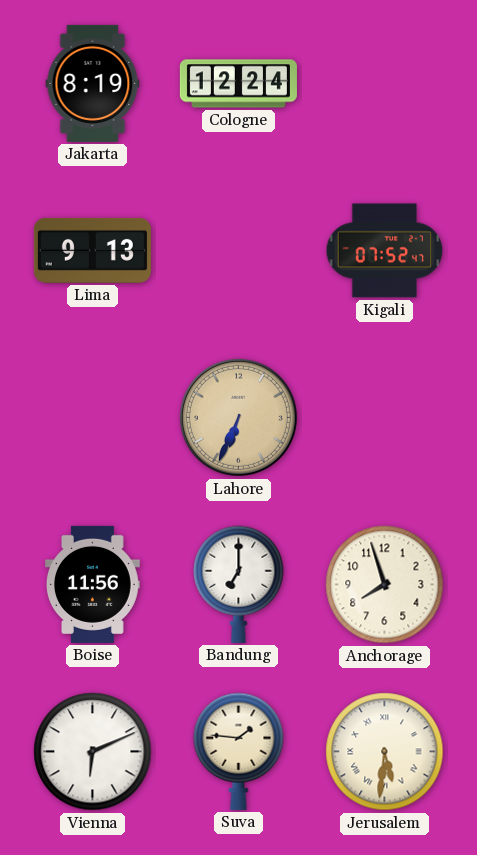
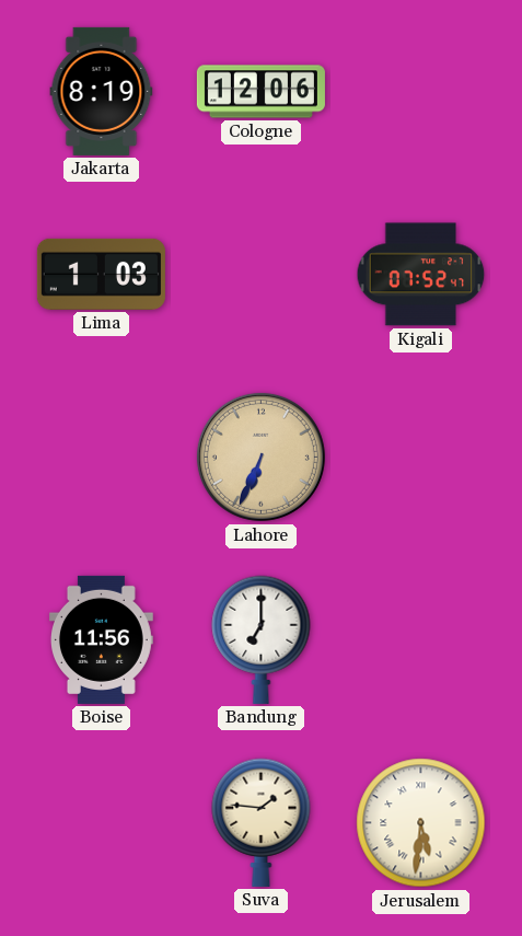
Cologne: 12:24 -> 12:06 (260, 92)
Lima: 9:13 -> 1:03 (101, 274)
Anchorage: 7:57 -> none (385, 585)
Vienna: 6:11 -> none (93, 752)
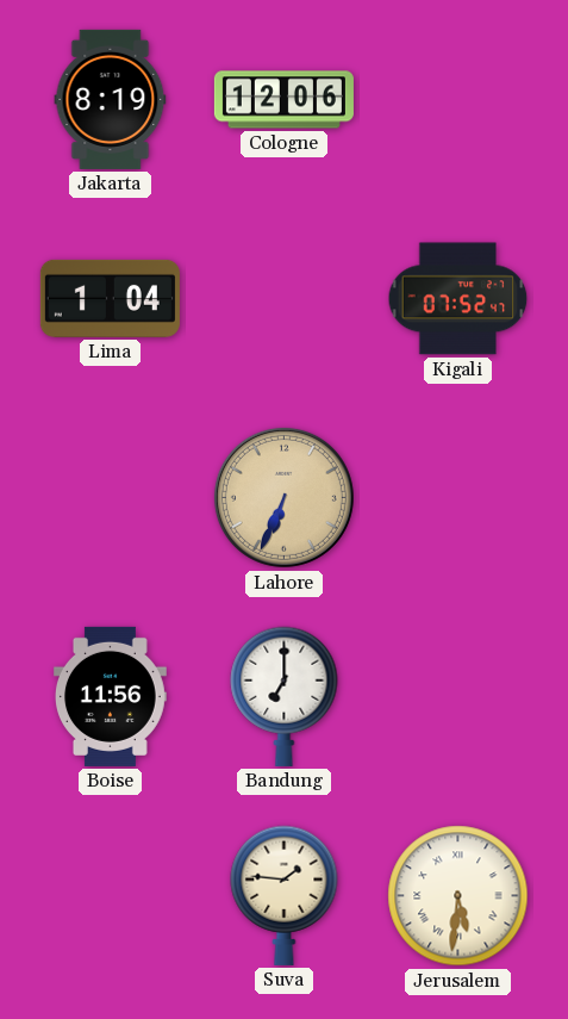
Lima: 1:03 -> 1:04 (110, 298)
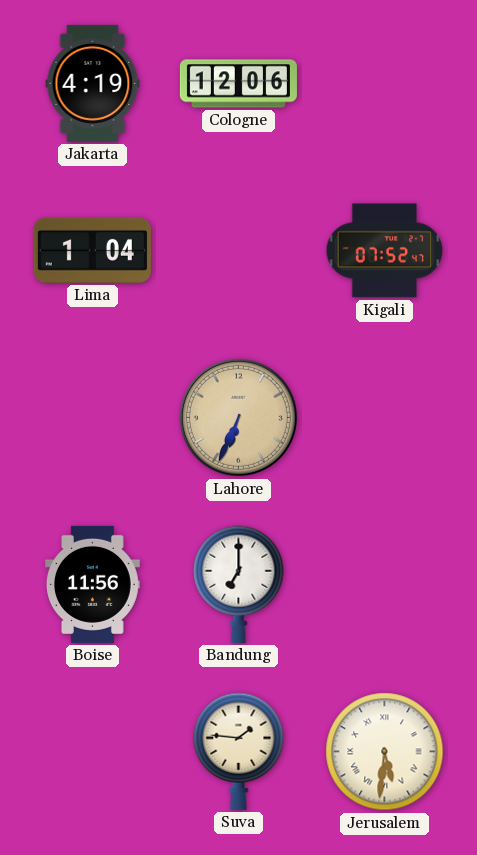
Jakarta: 8:19 -> 4:19 (93, 83)
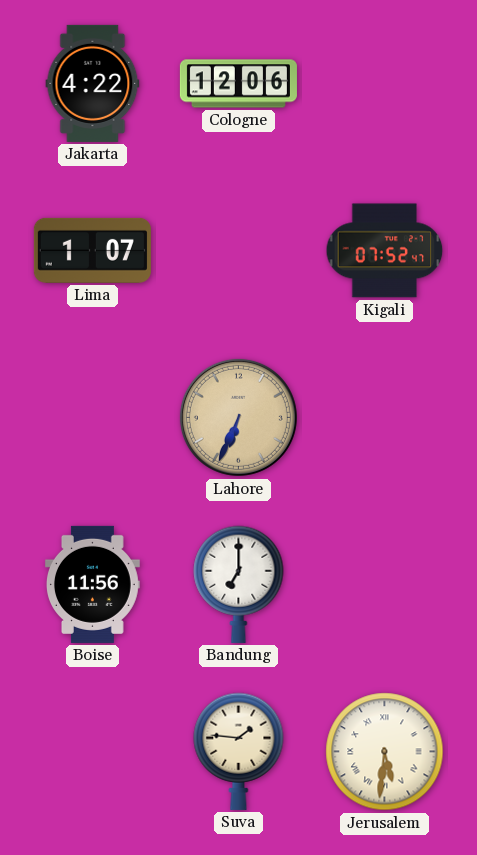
Jakarta: 4:19 -> 4:22 (93, 83)
Lima: 1:04 -> 1:07 (92, 250)
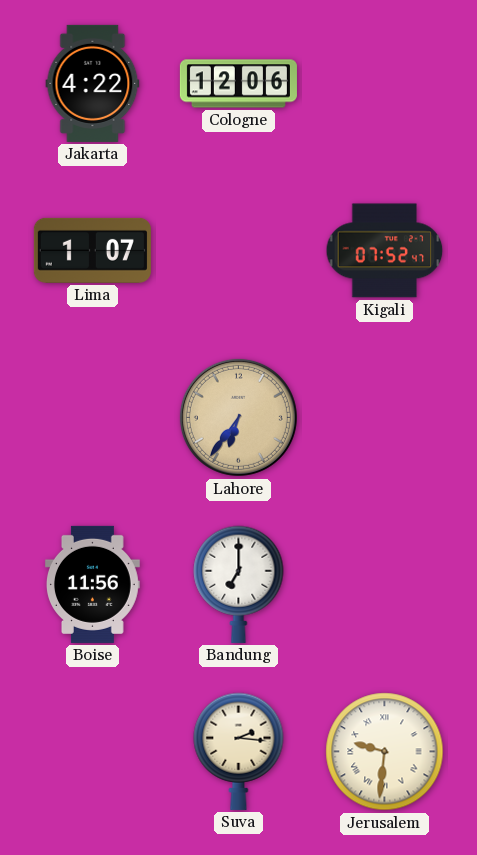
Lahore: 6:34 -> 6:36 (238, 417)
Suva: 1:46 -> 2:16 (239, 751)
Jerusalem: 5:31 -> 9:31 (385, 752)
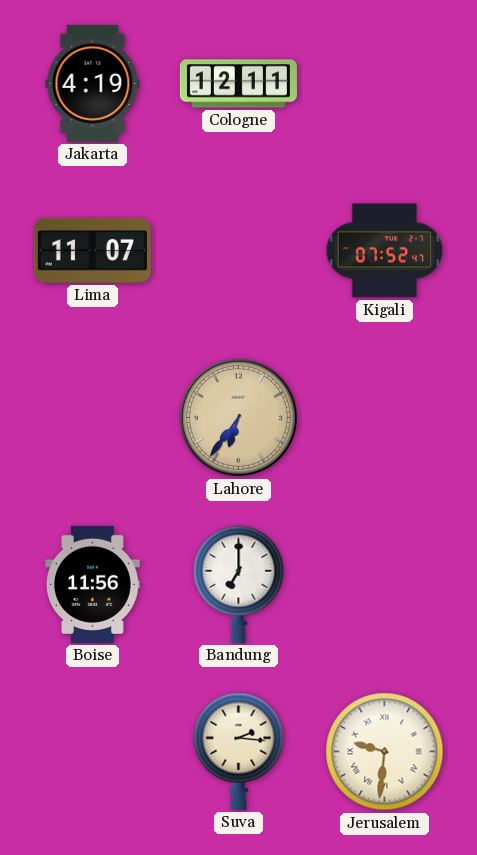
Jakarta: 4:22 -> 4:19 (93, 83)
Cologne: 12:06 -> 12:11 (238, 84)
Lima: 1:07 -> 11:07 (92, 250)
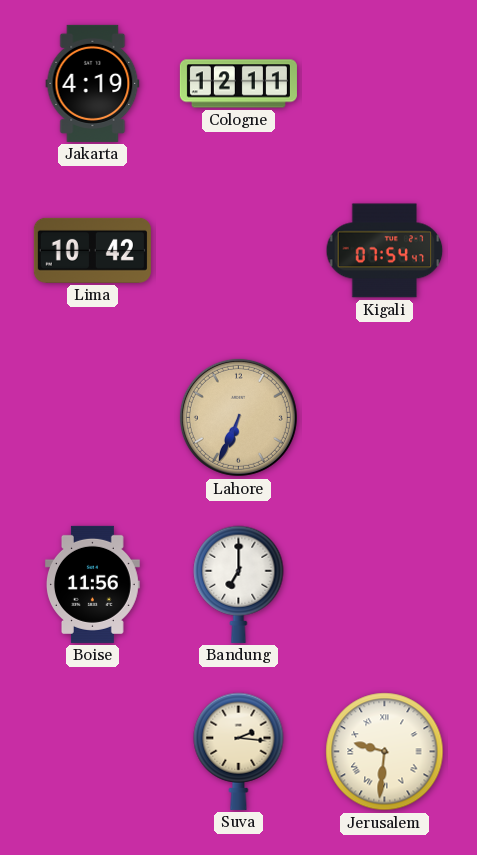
Lima: 11:07 -> 10:42 (92, 250)
Kigali: 07:52 -> 07:54 (385, 251)
Lahore: 6:36 -> 6:34 (238, 417)
